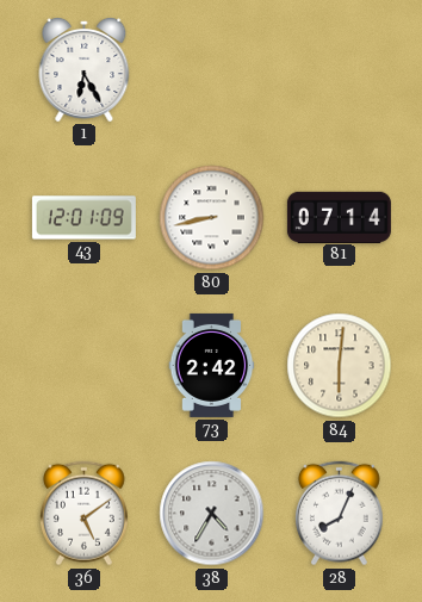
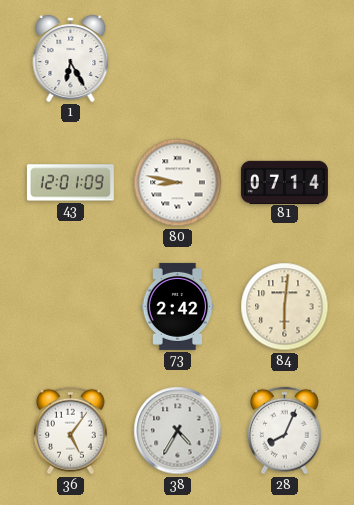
80: 8:43 -> 8:47 (178, 183)
36: 5:09 -> 5:06 (70, 431)
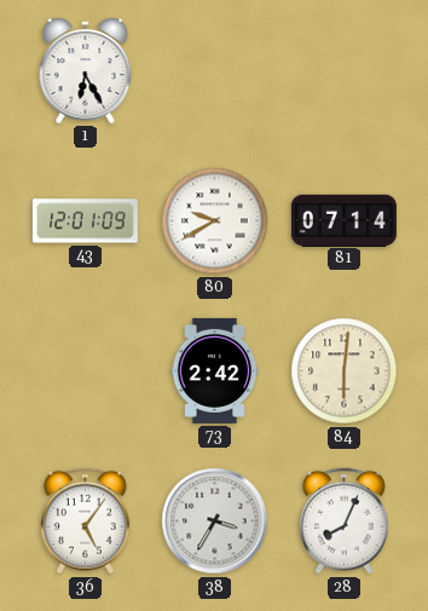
80: 8:47 -> 9:40 (215, 221)
38: 4:35 -> 3:35 (215, 521)
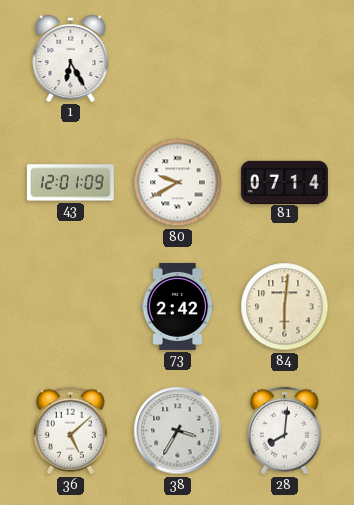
36: 5:06 -> 5:08 (70, 431)
28: 8:04 -> 8:01 (284, 431)
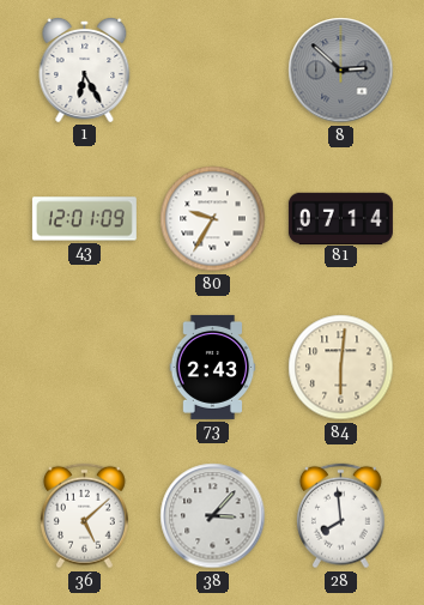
8: none -> 2:52 (341, 71)
80: 9:40 -> 9:35 (213, 219)
73: 2:42 -> 2:43 (213, 367)
38: 3:35 -> 3:07 (213, 516)
28: 8:01 -> 7:59 (340, 516)
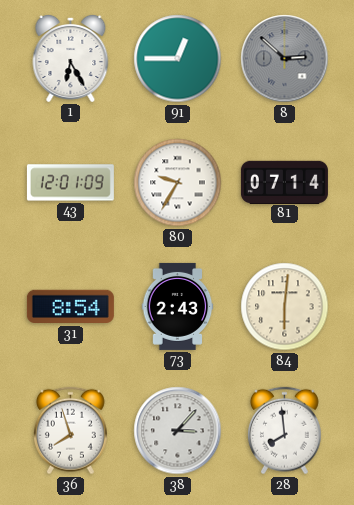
91: none -> 12:45 (178, 59)
31: none -> 8:54 (70, 307)
36: 5:08 -> 7:57 (70, 431)
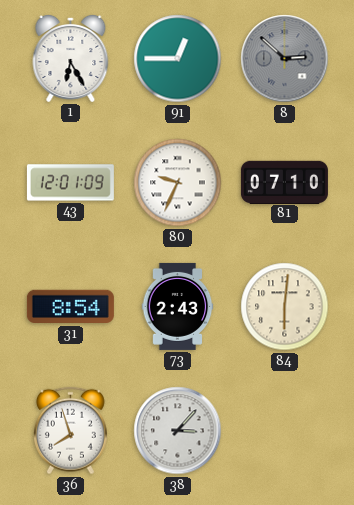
80: 9:35 -> 9:34 (178, 183)
81: 07:14 -> 07:10 (284, 182)
28: 7:59 -> none (284, 431)
